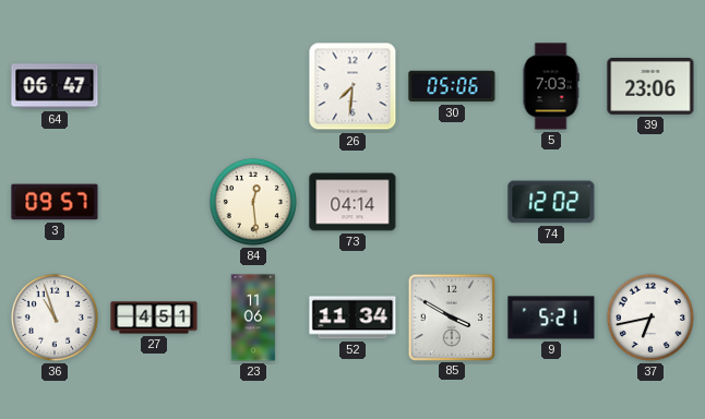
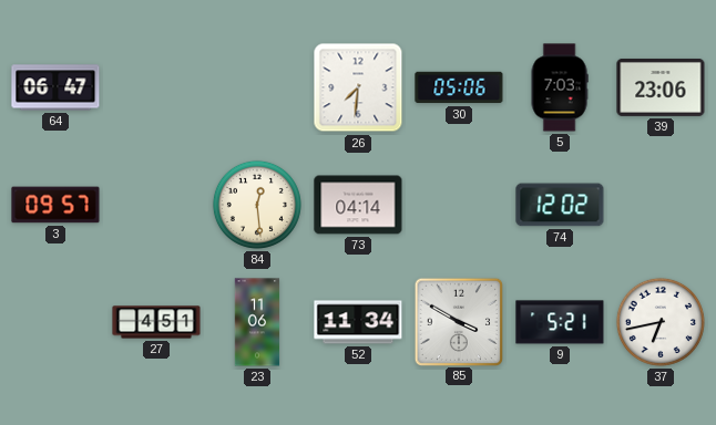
36: 10:57 -> none (55, 318)
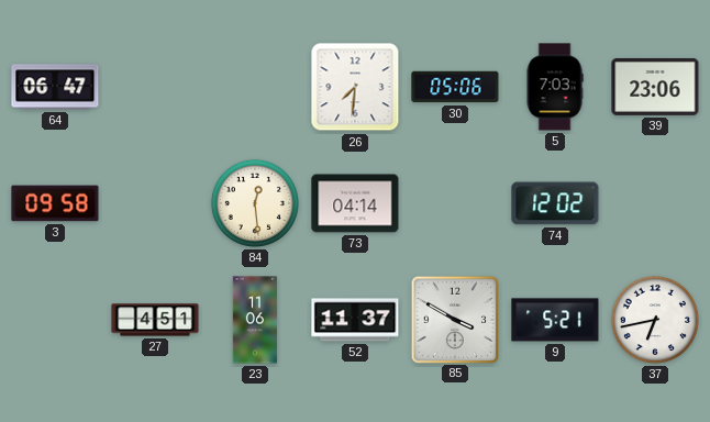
3: 09:57 -> 09:58 (55, 203)
52: 11:34 -> 11:37 (355, 320)
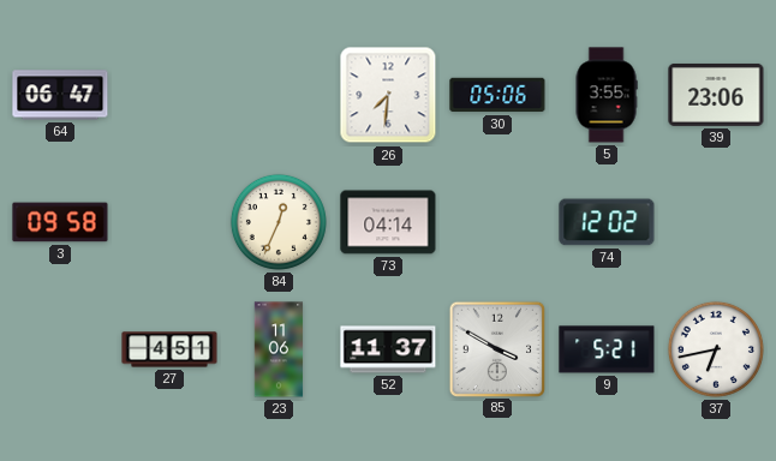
5: 7:03 -> 3:55 (607, 95)
84: 12:29 -> 12:34 (279, 222)
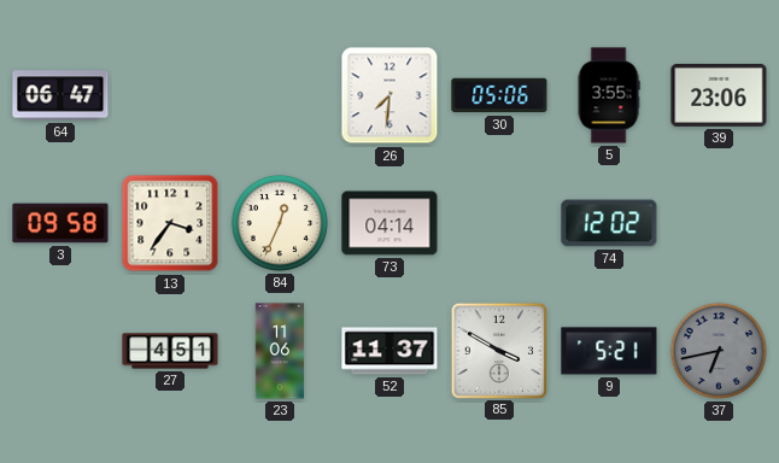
13: none -> 3:36 (170, 223)
37 dial: white -> grey (719, 351)
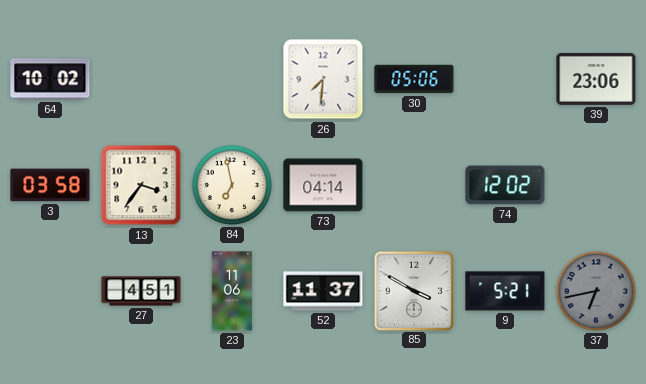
64: 06:47 -> 10:02 (50, 79)
5: 3:55 -> none (609, 95)
3: 09:58 -> 03:58 (50, 185)
84: 12:34 -> 6:58 (232, 185)
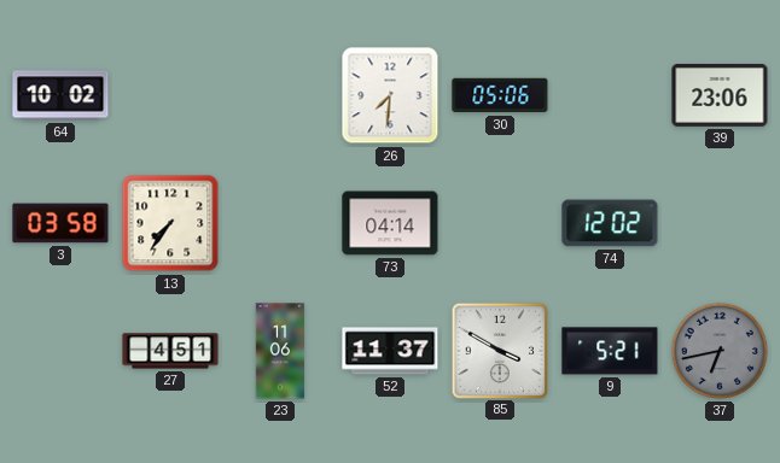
13: 3:36 -> 7:36 (170, 223)
84: 6:58 -> none (232, 185)
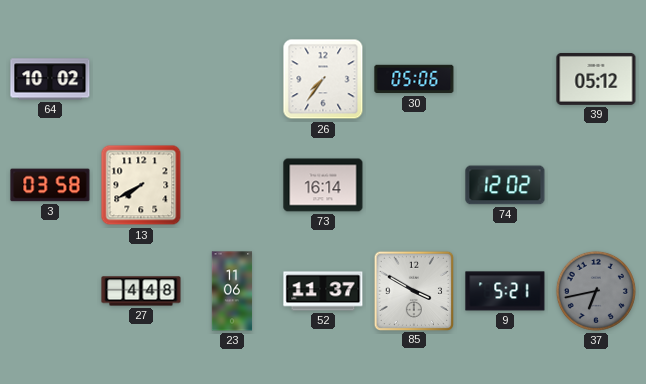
26: 7:31 -> 7:36 (323, 79)
39: 23:06 -> 05:12 (596, 79)
13: 7:36 -> 7:40 (141, 185)
73: 04:14 -> 16:14 (323, 185)
27: 4:51 -> 4:48 (141, 291)
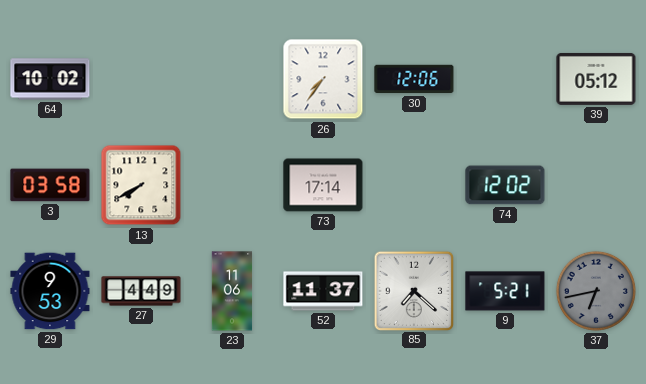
30: 05:06 -> 12:06 (414, 79)
73: 16:14 -> 17:14 (323, 185)
29: none -> 9:53 (50, 291)
27: 4:48 -> 4:49 (141, 291)
85: 3:50 -> 7:22 (413, 290)
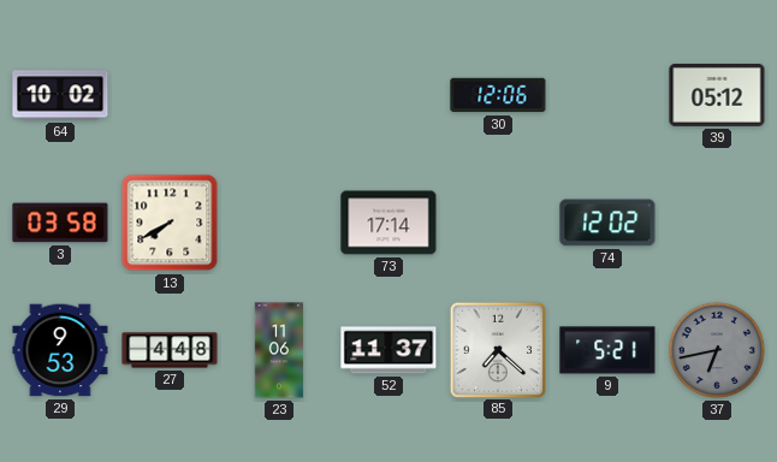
26: 7:36 -> none (323, 79)
27: 4:49 -> 4:48 (170, 350)
